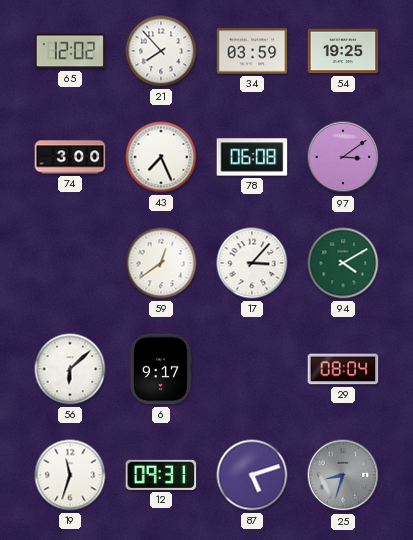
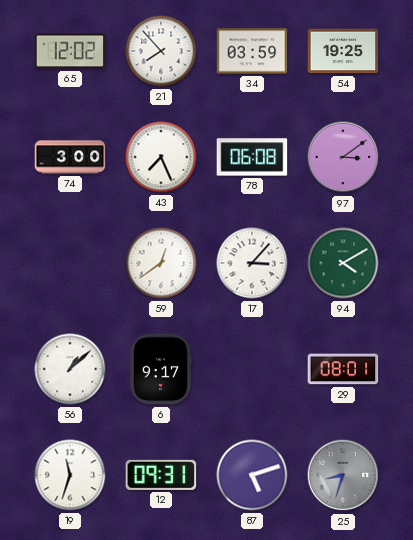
56: 6:08 -> 1:08 (70, 369)
29: 08:04 -> 08:01 (343, 369)
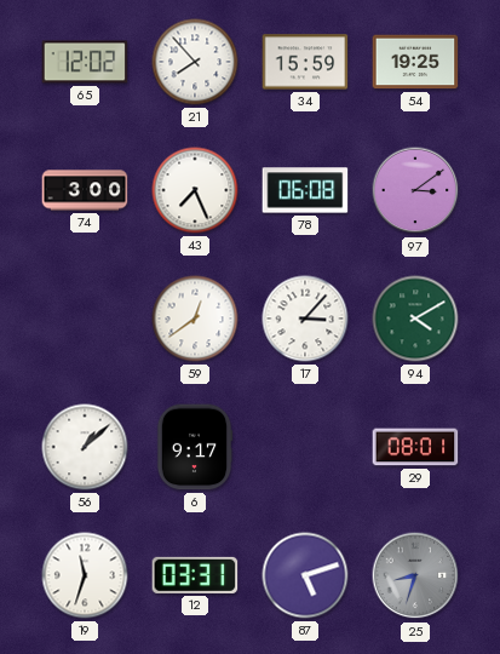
34: 03:59 -> 15:59 (305, 62)
12: 09:31 -> 03:31 (195, 575)
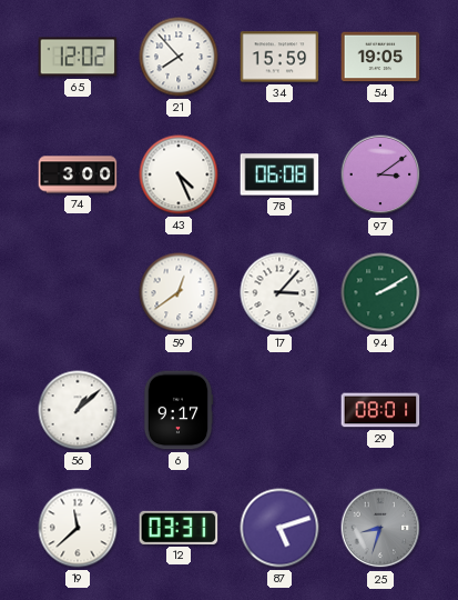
54: 19:25 -> 19:05 (380, 57)
43: 7:26 -> 4:26 (179, 174)
94: 4:10 -> 2:10 (380, 292)
19: 11:33 -> 11:38 (78, 528)
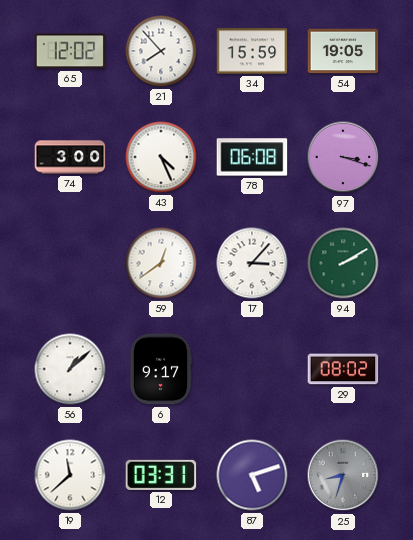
97: 3:09 -> 3:18 (343, 157)
29: 08:01 -> 08:02 (343, 369)
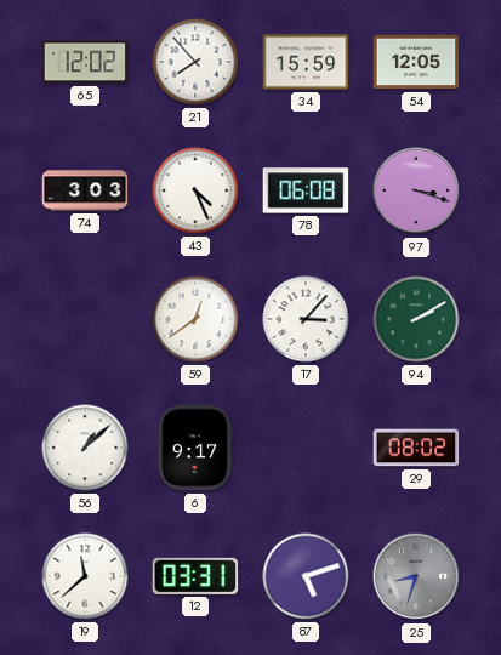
54: 19:05 -> 12:05 (416, 62)
74: 3:00 -> 3:03 (85, 190)
